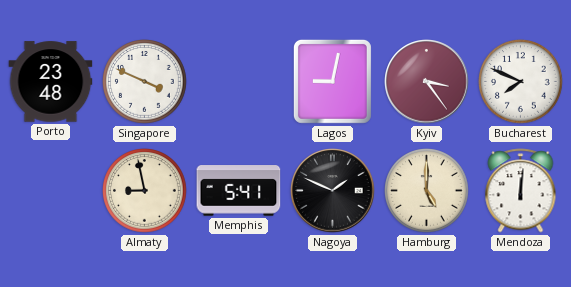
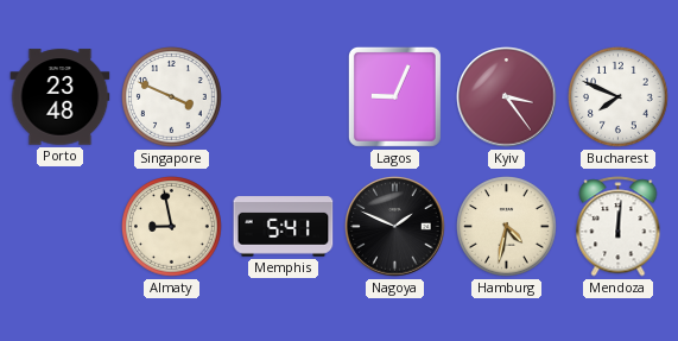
Lagos: 9:02 -> 9:04 (394, 96)
Hamburg: 5:00 -> 4:32 (507, 227)
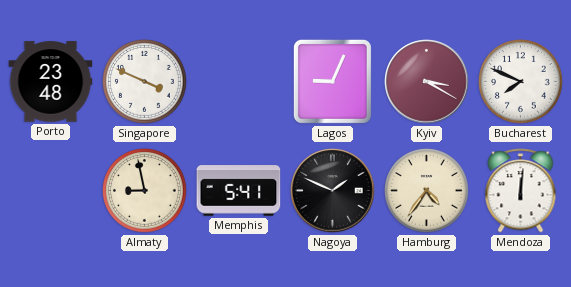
Kyiv: 3:24 -> 3:20 (427, 82)
Hamburg: 4:32 -> 4:36 (427, 191)
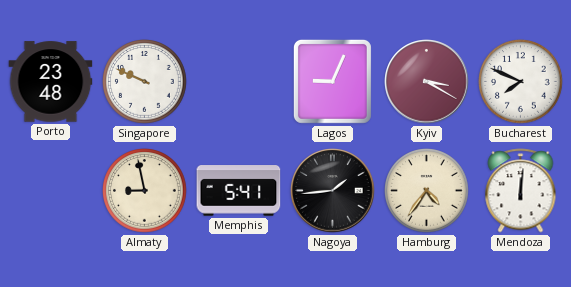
Singapore: 3:49 -> 9:49 (145, 82)
Nagoya: 1:49 -> 1:44 (333, 191)
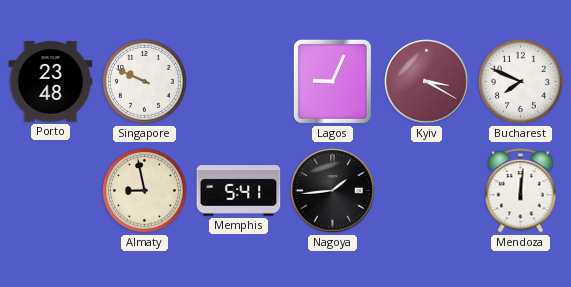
Hamburg: 4:36 -> none (427, 191)
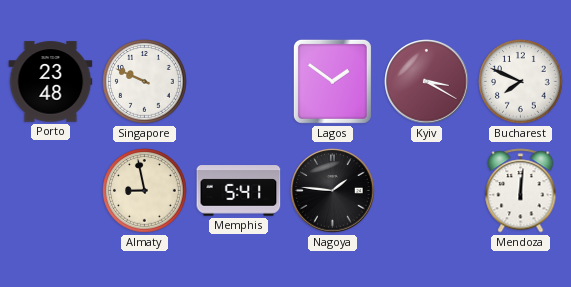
Lagos: 9:04 -> 1:51 (332, 81)
Nagoya: 1:44 -> 1:46 (333, 191)
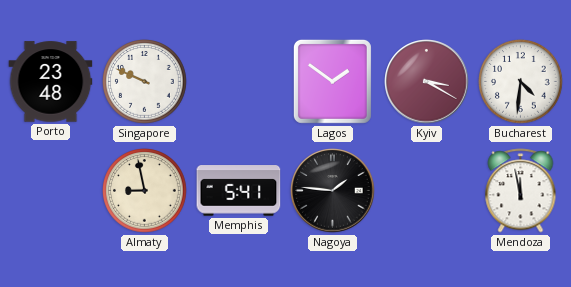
Bucharest: 7:49 -> 4:31 (521, 82)
Mendoza: 12:01 -> 11:58 (521, 191)
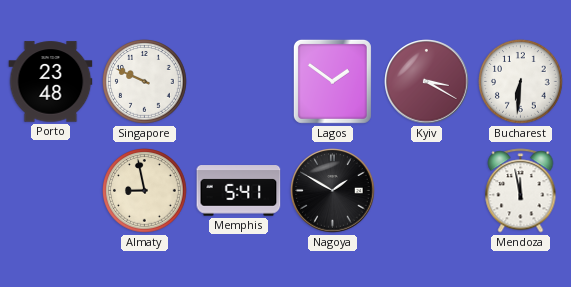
Bucharest: 4:31 -> 6:31 (521, 82)
Nagoya: 1:46 -> 1:50 (333, 191)
